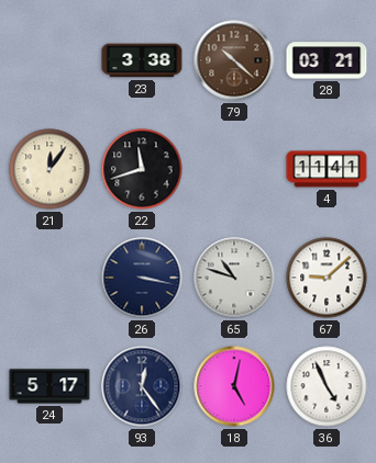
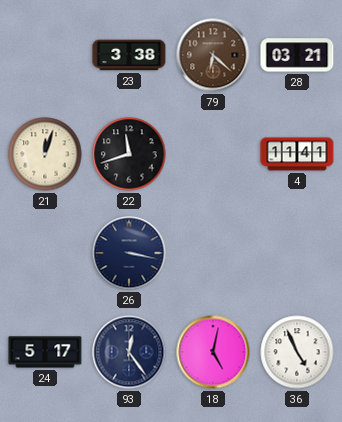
79: 10:22 -> 6:22 (213, 55)
21: 12:06 -> 12:03 (45, 154)
65: 10:48 -> none (234, 278)
67: 9:08 -> none (327, 278)
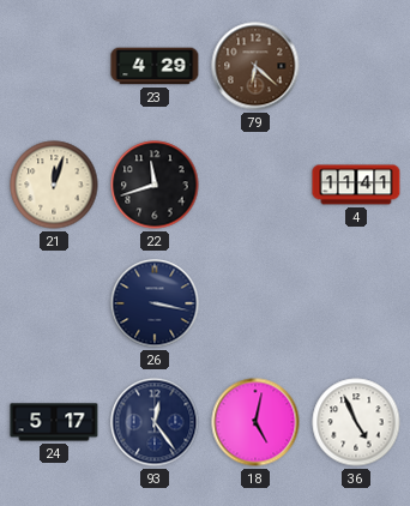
23: 3:38 -> 4:29 (155, 66)
28: 03:21 -> none (297, 55)
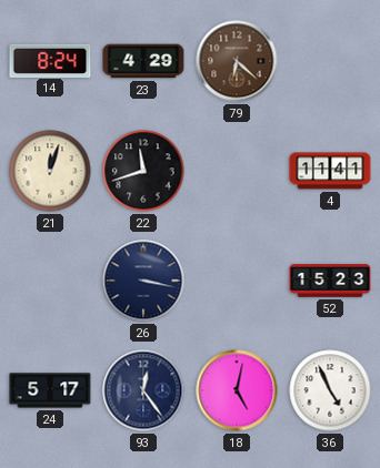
14: none -> 8:24 (50, 60)
52: none -> 15:23 (330, 281)
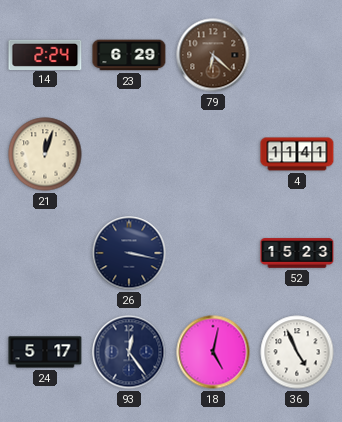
14: 8:24 -> 2:24 (45, 54)
23: 4:29 -> 6:29 (129, 55)
22: 11:42 -> none (143, 171)
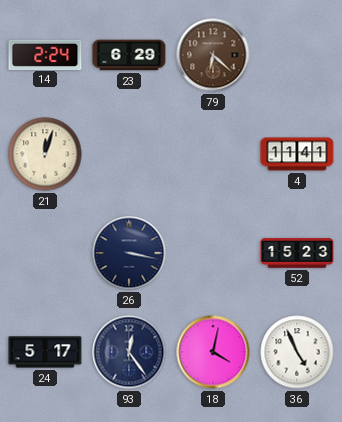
18: 5:02 -> 4:02 (213, 352)
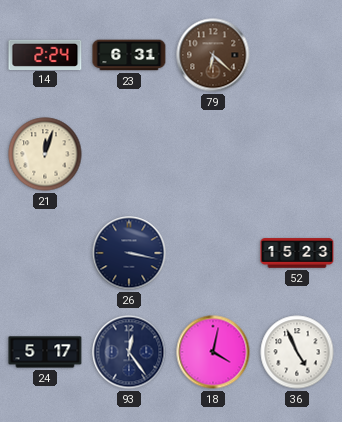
23: 6:29 -> 6:31 (129, 55)
4: 11:41 -> none (297, 154)
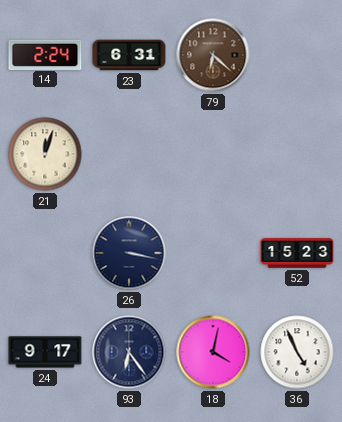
24: 5:17 -> 9:17 (45, 352)
93: 12:24 -> 6:24 (129, 352)
